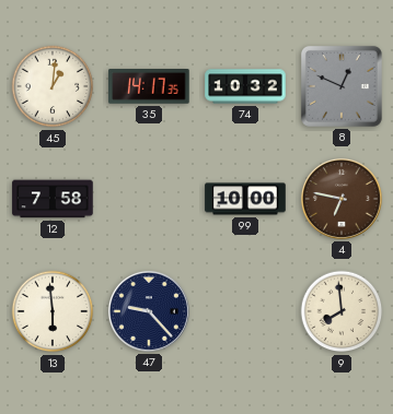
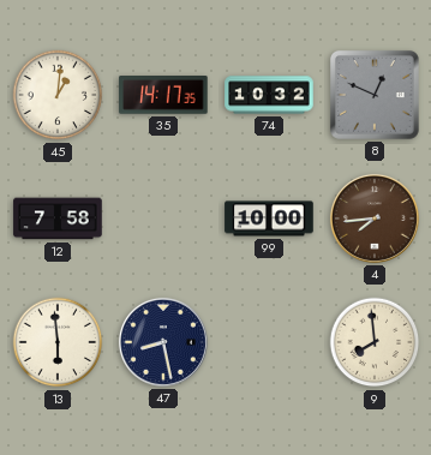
4: 6:47 -> 7:44 (375, 218)
47: 9:23 -> 8:28 (163, 342)
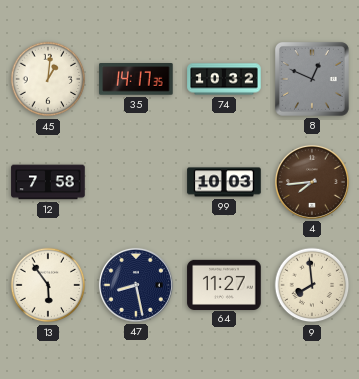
99: 10:00 -> 10:03 (224, 182)
13: 5:59 -> 5:54 (48, 285)
64: none -> 11:27 (224, 284)
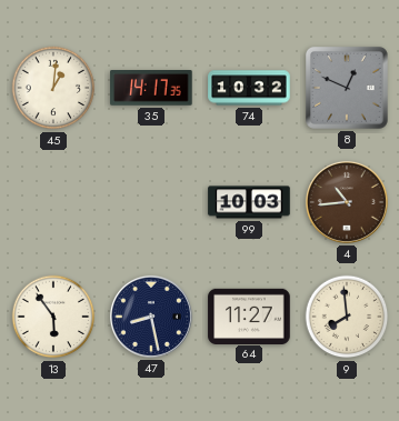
12: 7:58 -> none (48, 182)
4: 7:44 -> 10:44 (347, 202)
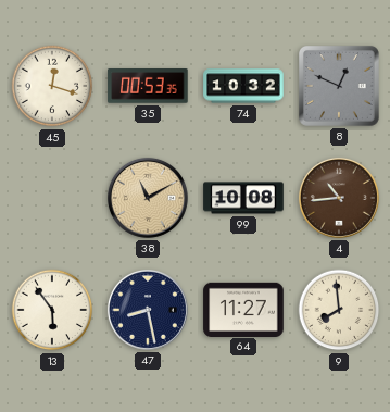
45: 1:01 -> 12:18 (52, 86)
35: 14:17 -> 00:53 (148, 87)
38: none -> 11:10 (148, 198)
99: 10:03 -> 10:08 (243, 198)
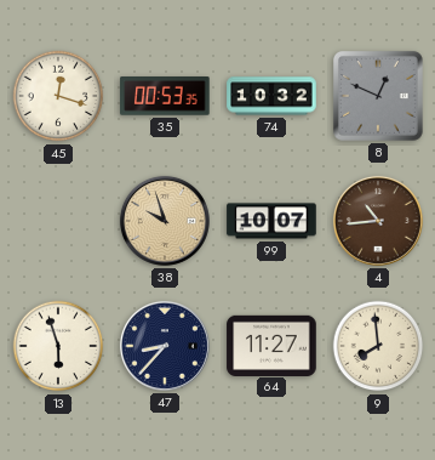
38: 11:10 -> 9:57 (165, 221)
99: 10:08 -> 10:07 (271, 221)
13: 5:54 -> 5:57 (58, 346)
47: 8:28 -> 8:37 (165, 346)
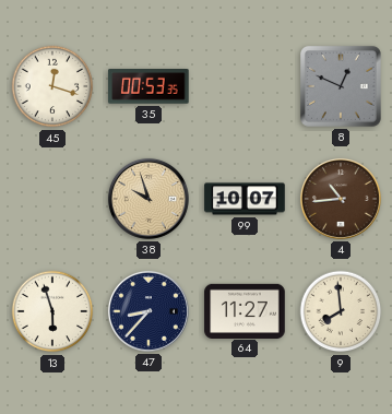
74: 10:32 -> none (271, 96)
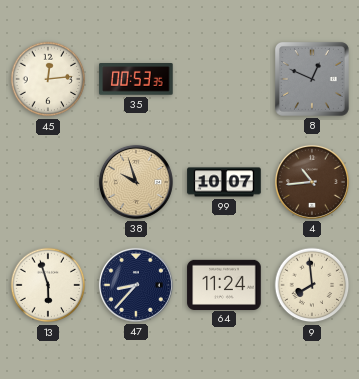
45: 12:18 -> 12:14 (48, 79)
64: 11:27 -> 11:24 (224, 284)
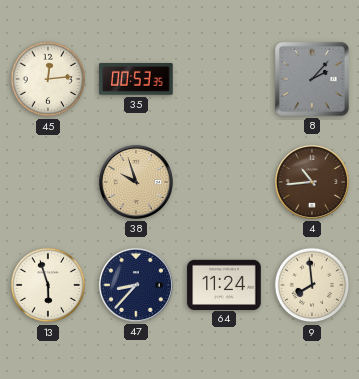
8: 12:49 -> 2:07 (312, 79)
99: 10:07 -> none (224, 182)
